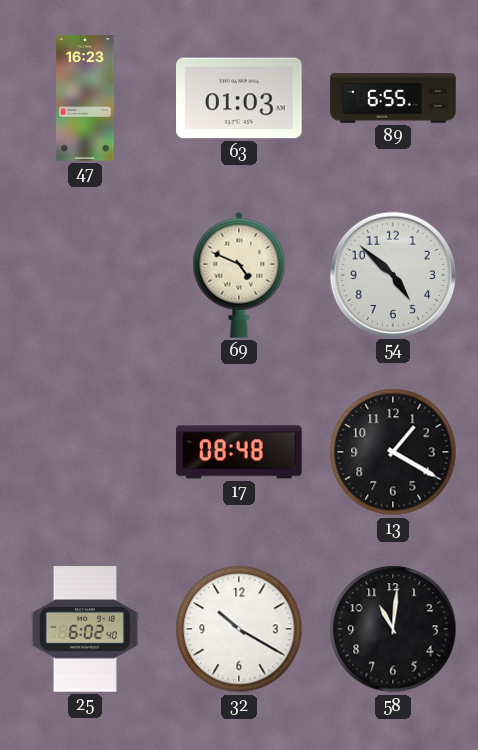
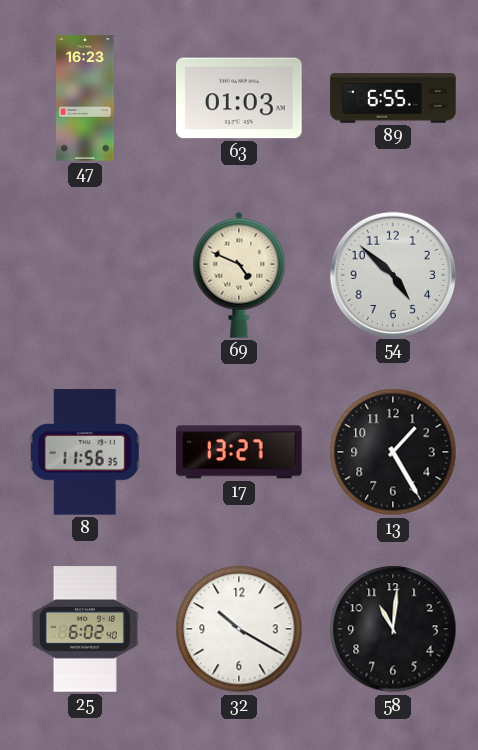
8: none -> 11:56 (85, 452)
17: 08:48 -> 13:27 (239, 452)
13: 1:20 -> 1:25 (393, 452)
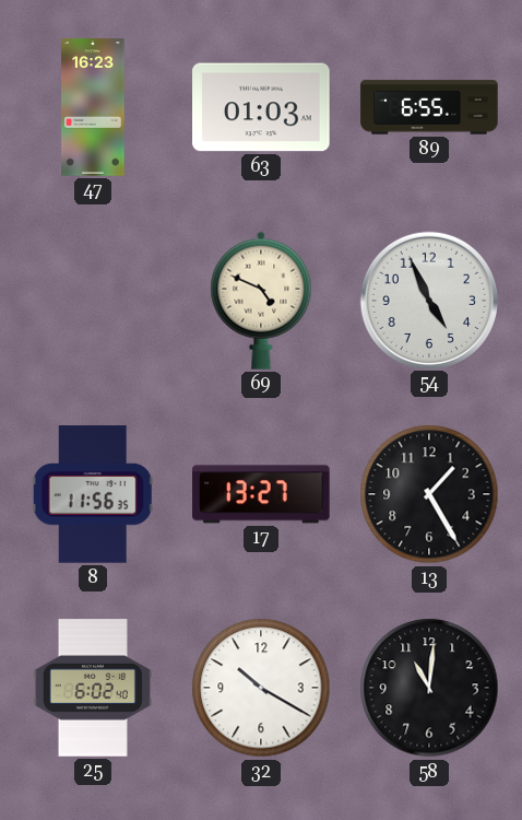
54: 4:52 -> 4:56 (428, 300)
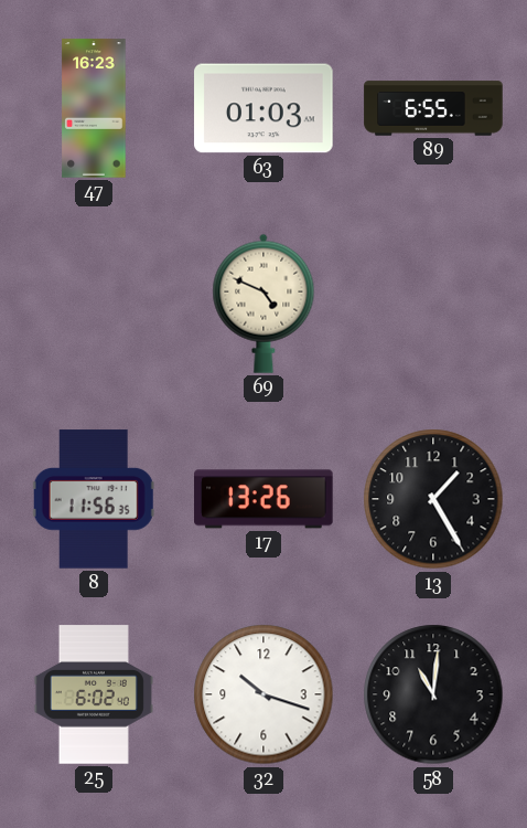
54: 4:56 -> none (428, 300)
17: 13:27 -> 13:26 (263, 499)
32: 10:20 -> 10:18 (263, 694)
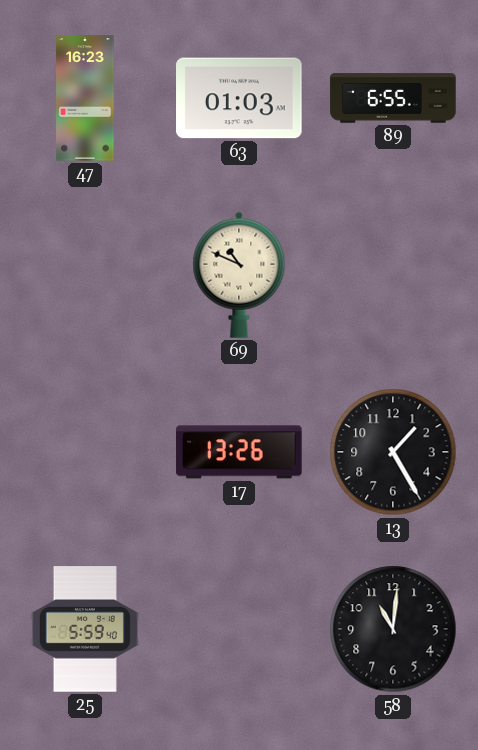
69: 4:49 -> 10:49 (239, 275)
8: 11:56 -> none (94, 499)
25: 6:02 -> 5:59 (85, 629)
32: 10:18 -> none (263, 694)
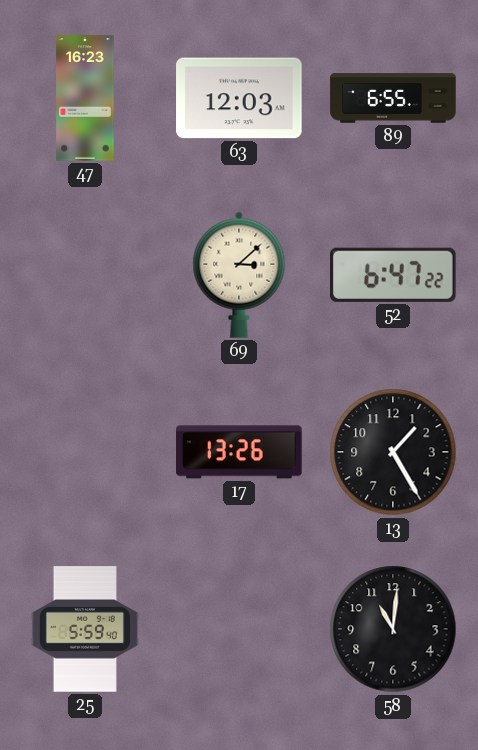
63: 01:03 -> 12:03 (239, 98)
69: 10:49 -> 3:08 (239, 275)
52: none -> 6:47 (394, 275)
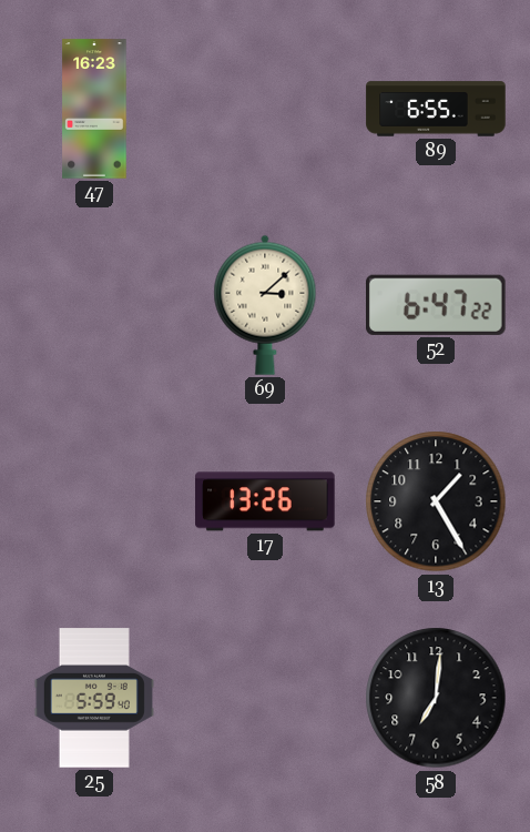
63: 12:03 -> none (239, 98)
58: 11:01 -> 7:01 (436, 698)
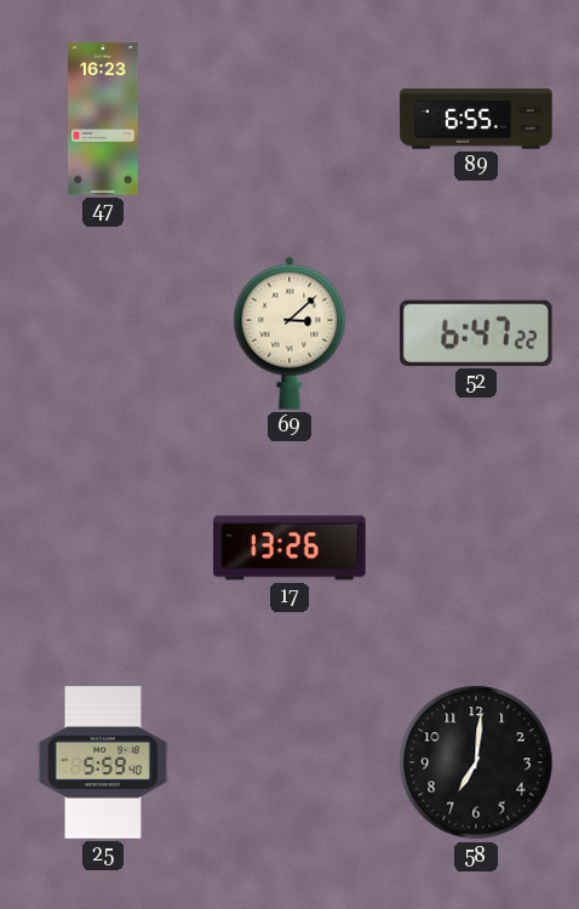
13: 1:25 -> none (436, 501)
